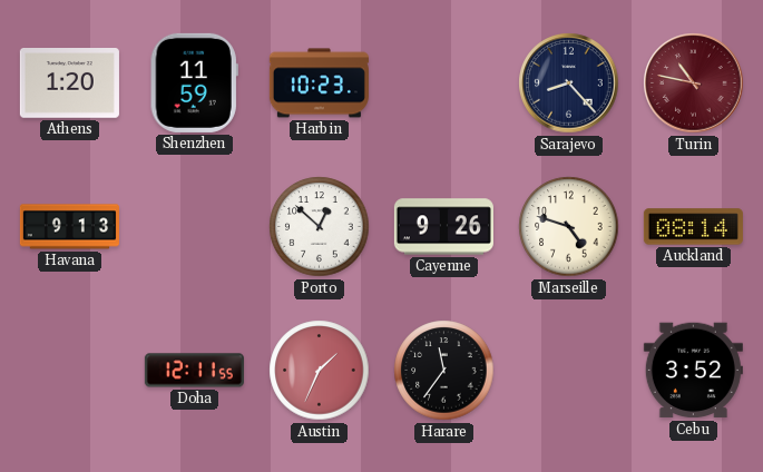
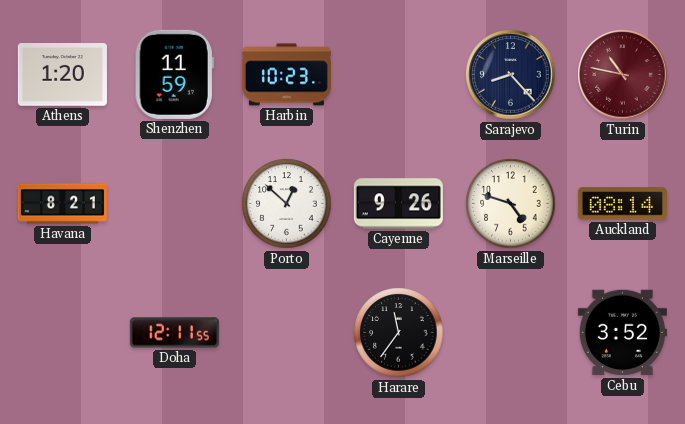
Havana: 9:13 -> 8:21 (62, 204)
Austin: 1:34 -> none (320, 371)
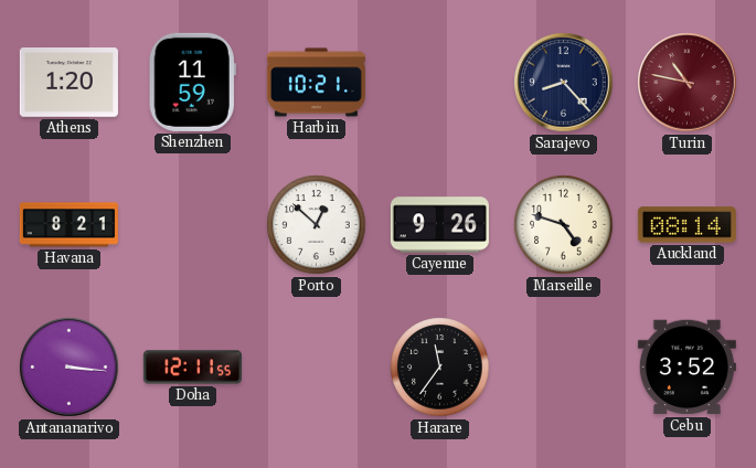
Harbin: 10:23 -> 10:21 (316, 83)
Antananarivo: none -> 3:16 (70, 368)
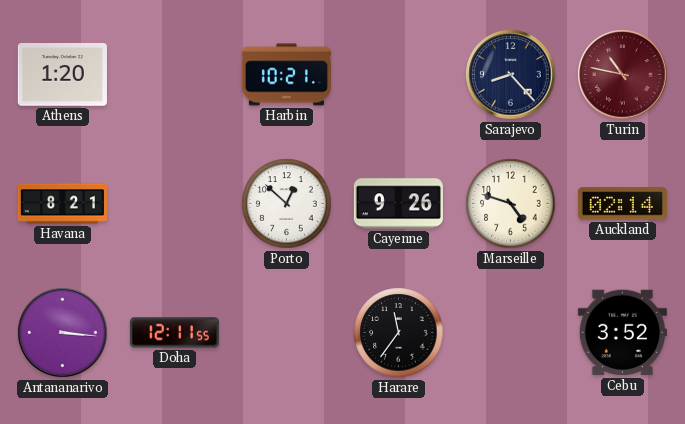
Shenzhen: 11:59 -> none (192, 82)
Auckland: 08:14 -> 02:14 (622, 204)
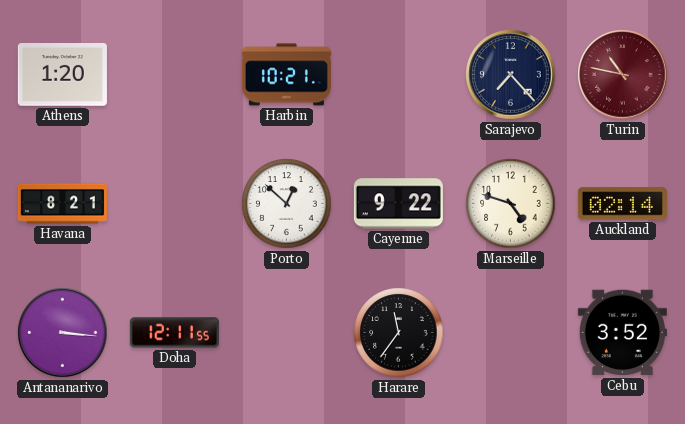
Sarajevo: 8:23 -> 7:23 (511, 75)
Cayenne: 9:26 -> 9:22 (398, 204)
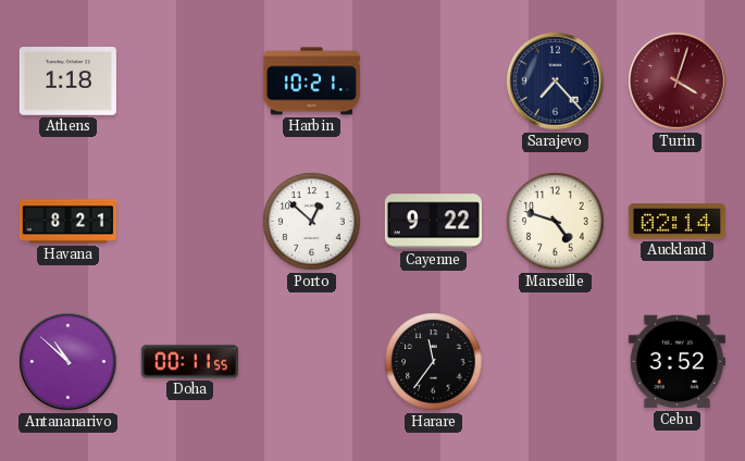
Athens: 1:20 -> 1:18 (67, 82)
Turin: 10:47 -> 4:03 (678, 82)
Antananarivo: 3:16 -> 10:52 (69, 362)
Doha: 12:11 -> 00:11 (189, 362)
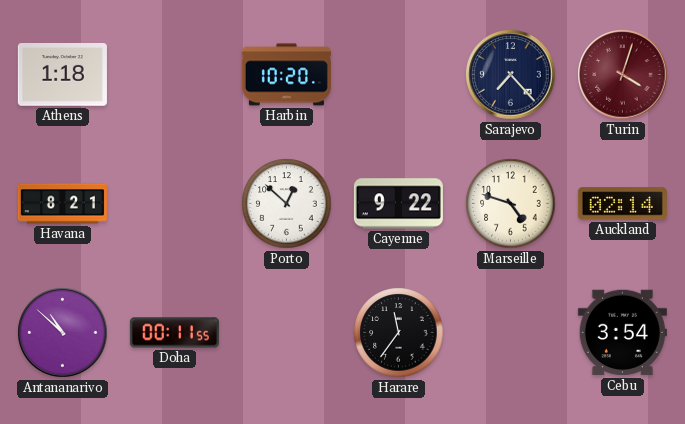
Harbin: 10:21 -> 10:20 (286, 75)
Cebu: 3:52 -> 3:54 (622, 333)
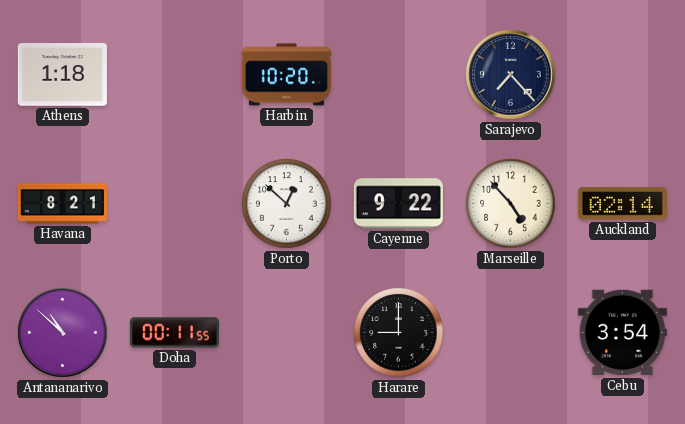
Turin: 4:03 -> none (623, 75)
Marseille: 4:48 -> 4:53 (511, 204)
Harare: 11:36 -> 9:00 (399, 333)
